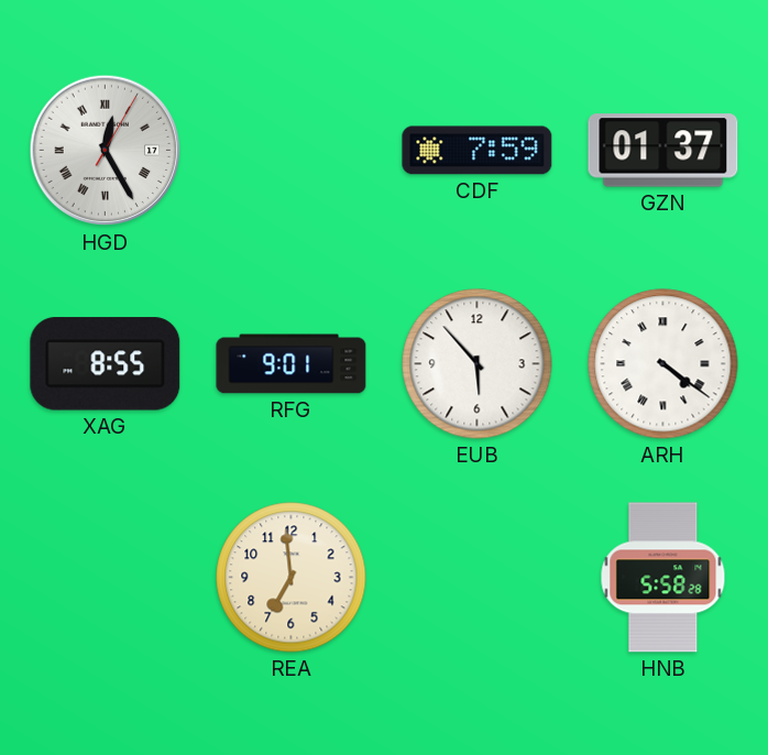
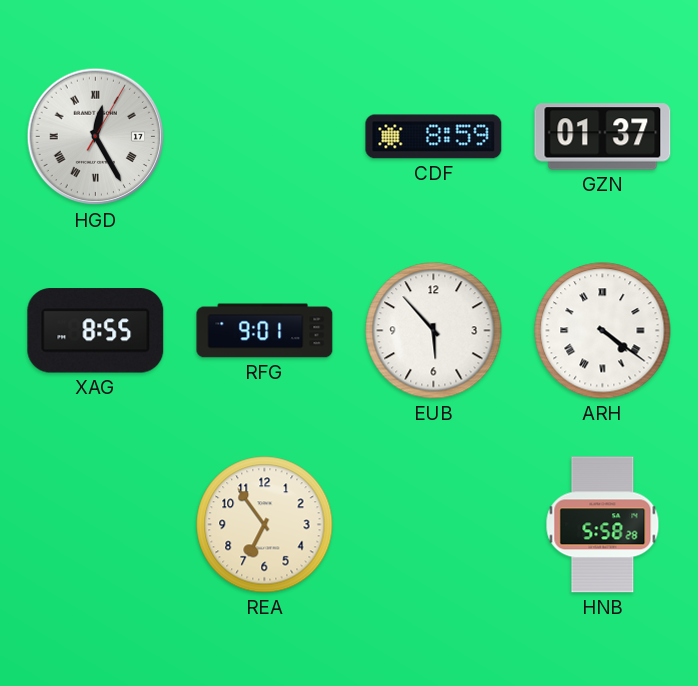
CDF: 7:59 -> 8:59 (434, 137)
REA: 6:59 -> 6:54 (265, 525)
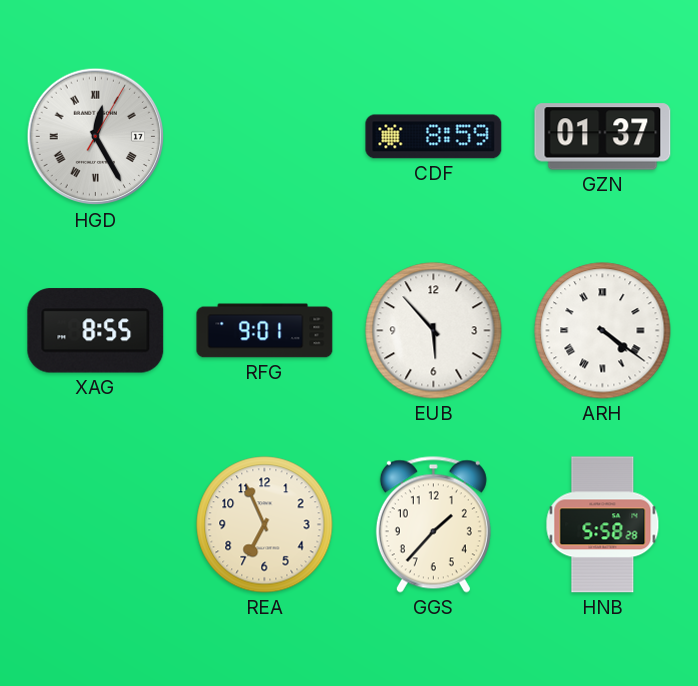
REA: 6:54 -> 6:56 (265, 525)
GGS: none -> 1:37 (433, 524)
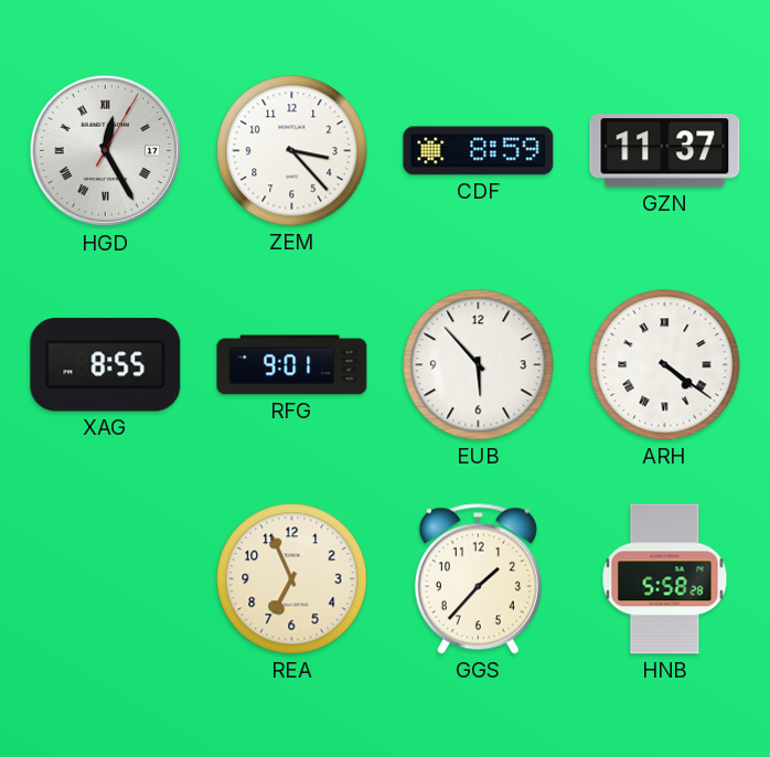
ZEM: none -> 3:23 (292, 151)
GZN: 01:37 -> 11:37 (665, 151)
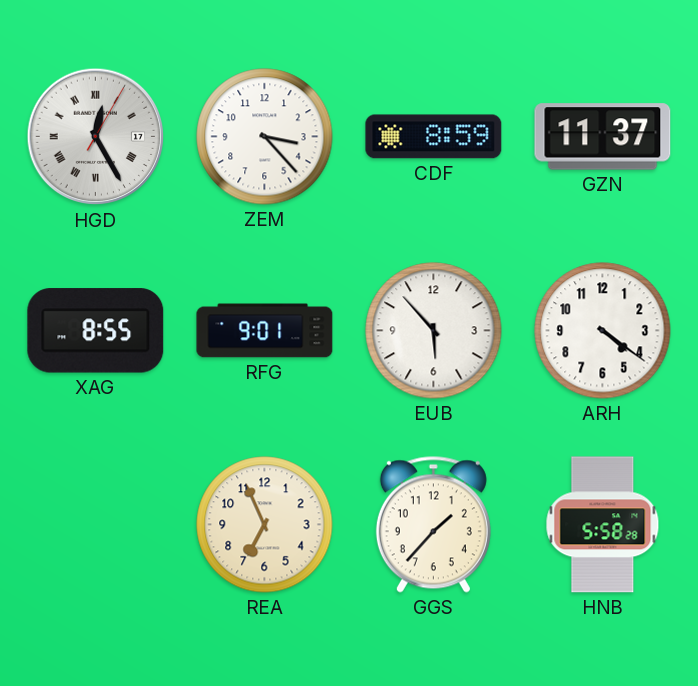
ARH numerals: Roman -> Arabic (603, 331)
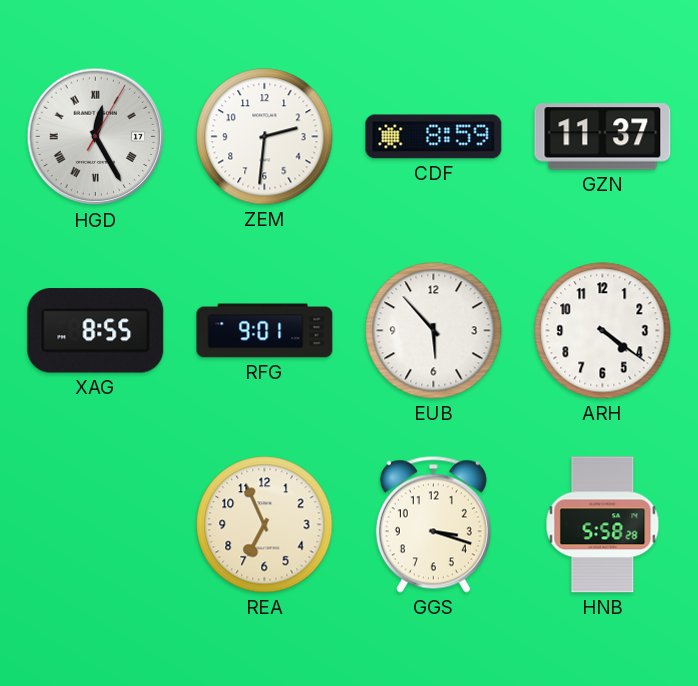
ZEM: 3:23 -> 2:31 (265, 137)
GGS: 1:37 -> 3:18 (433, 524)
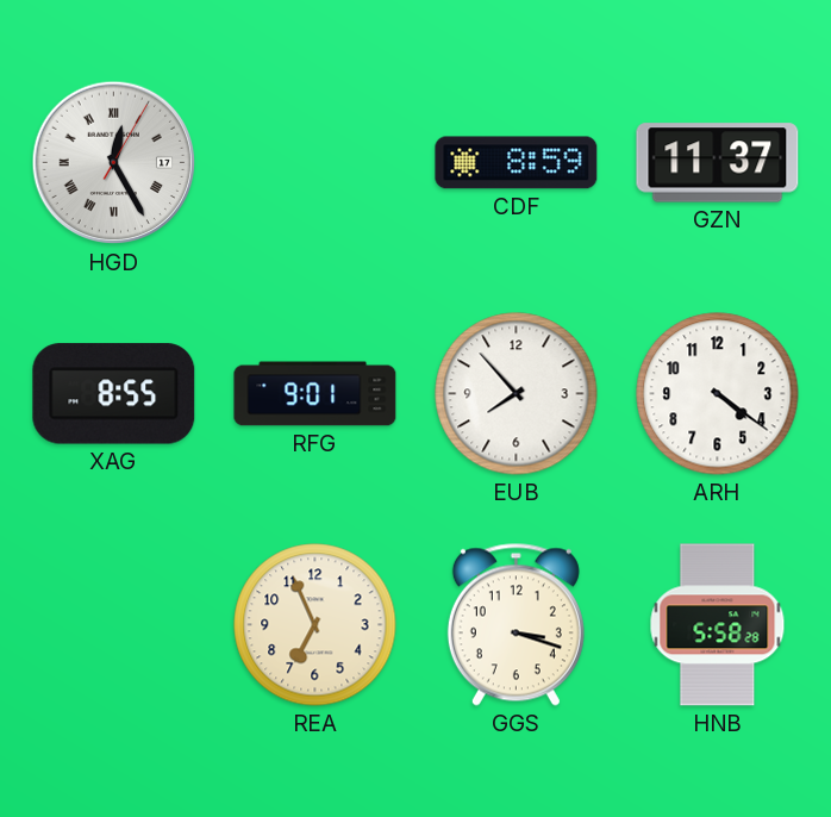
ZEM: 2:31 -> none (265, 137)
EUB: 5:53 -> 7:53 (517, 394)
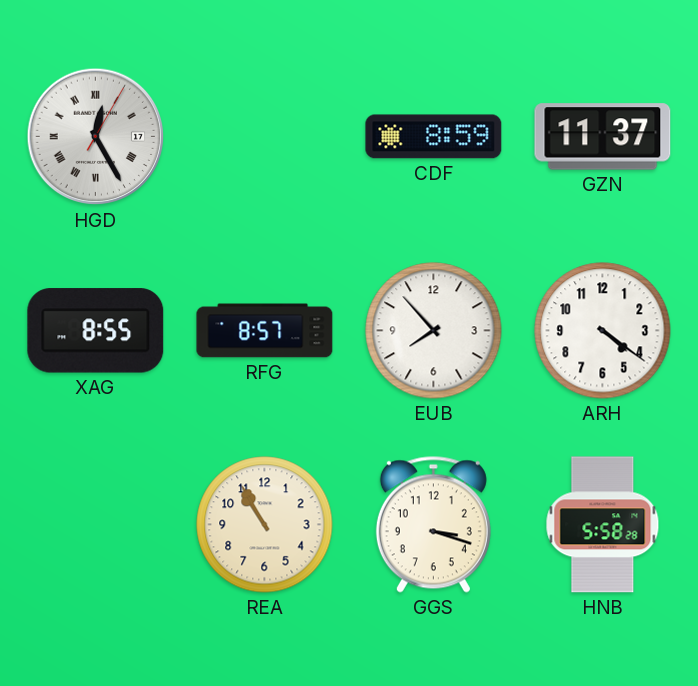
RFG: 9:01 -> 8:57 (265, 331)
REA: 6:56 -> 10:55 (265, 525)
